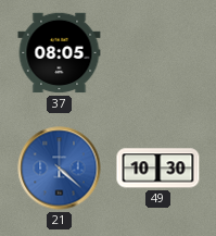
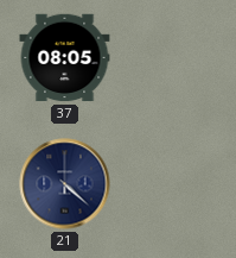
21 dial: blue -> navy (65, 184)
49: 10:30 -> none (158, 169)
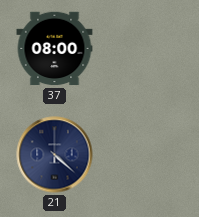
37: 08:05 -> 08:00 (55, 49)
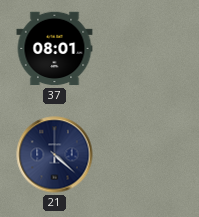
37: 08:00 -> 08:01 (55, 49)
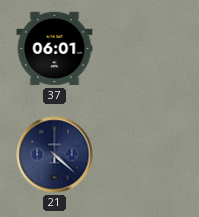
37: 08:01 -> 06:01 (55, 49)
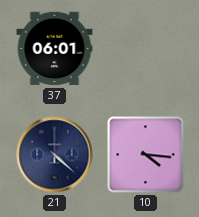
10: none -> 4:16 (146, 155)
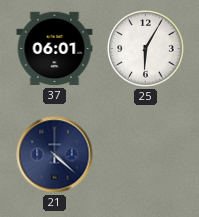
25: none -> 6:05 (146, 49)
10: 4:16 -> none (146, 155)
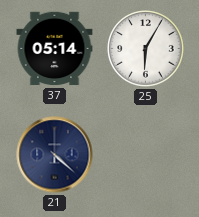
37: 06:01 -> 05:14 (55, 49)
